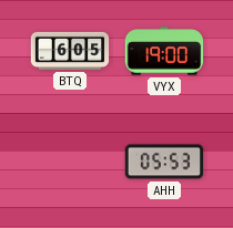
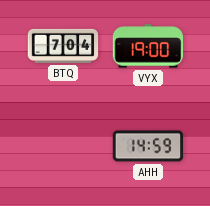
BTQ: 6:05 -> 7:04 (63, 46)
AHH: 05:53 -> 14:59 (148, 146)
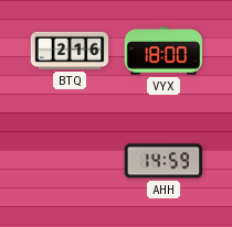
BTQ: 7:04 -> 2:16 (70, 51)
VYX: 19:00 -> 18:00 (164, 51)
